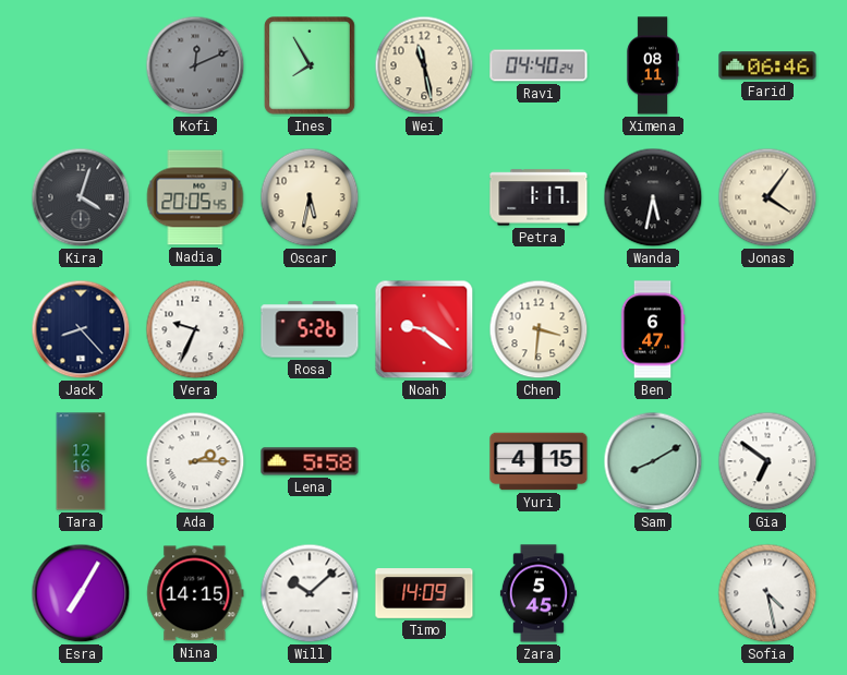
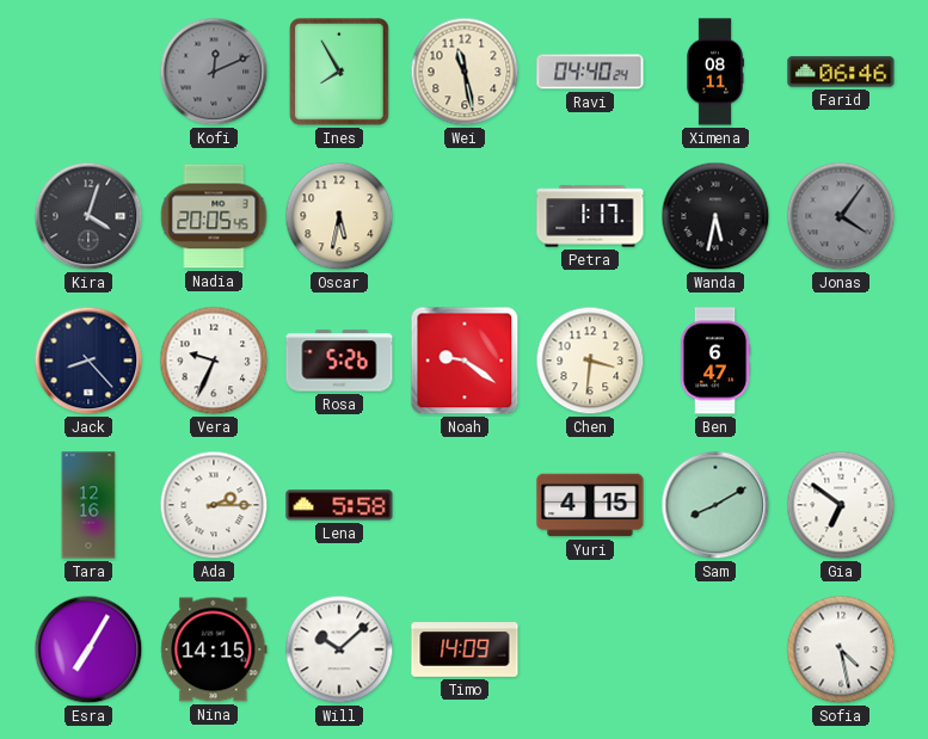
Jonas dial: cream -> grey (841, 216)
Zara: 5:45 -> none (539, 593)
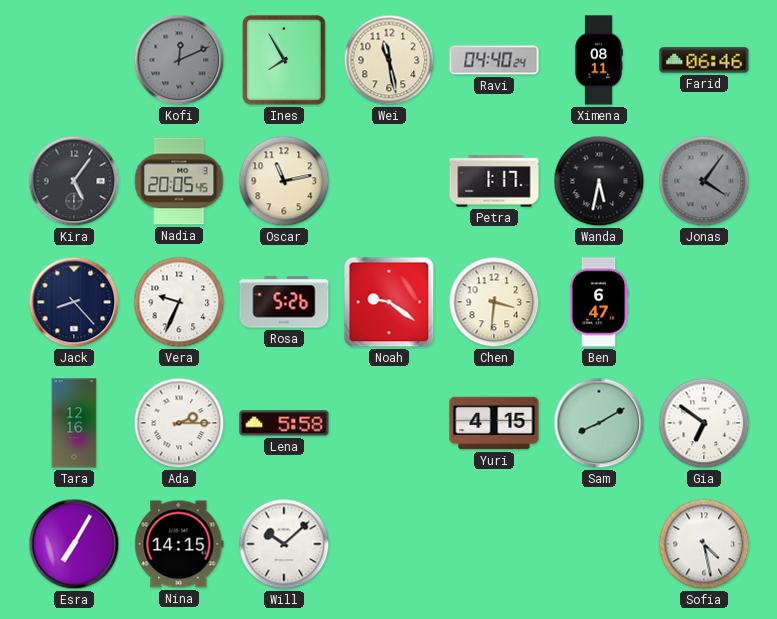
Kira: 4:03 -> 5:06 (74, 181)
Oscar: 5:32 -> 11:13 (284, 181)
Timo: 14:09 -> none (465, 649)
